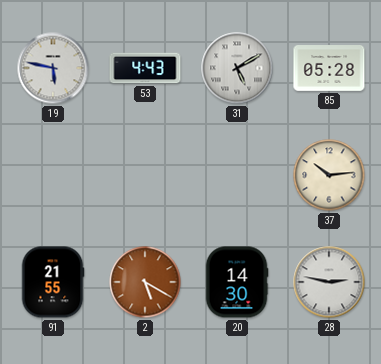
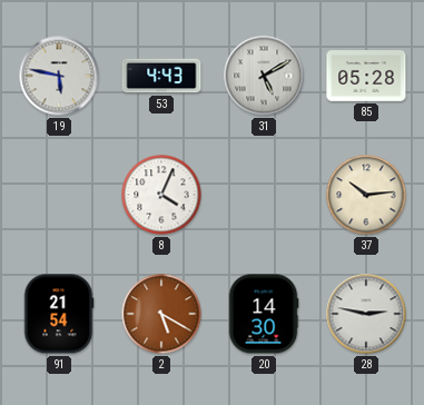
8: none -> 4:04 (161, 195)
91: 21:55 -> 21:54 (59, 314)
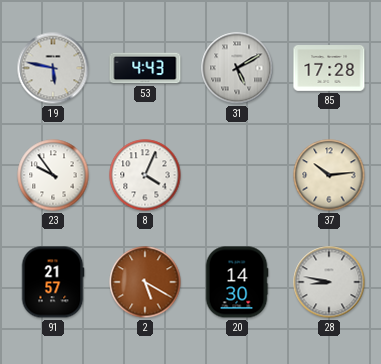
85: 05:28 -> 17:28 (329, 69)
23: none -> 9:54 (53, 175)
91: 21:54 -> 21:57 (53, 282)
28: 2:47 -> 8:47 (329, 282)
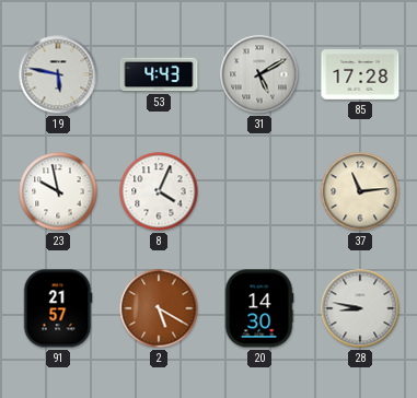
23: 9:54 -> 9:58 (58, 191)
37: 10:14 -> 11:14 (360, 191)
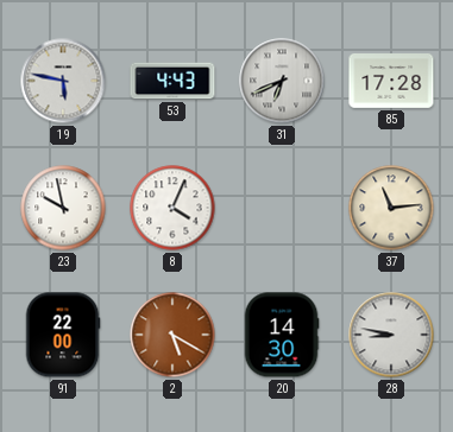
31: 5:10 -> 6:41 (282, 81)
91: 21:57 -> 22:00 (63, 335)
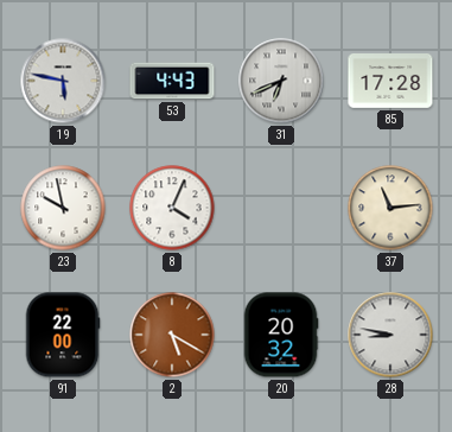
20: 14:30 -> 20:32 (281, 335)
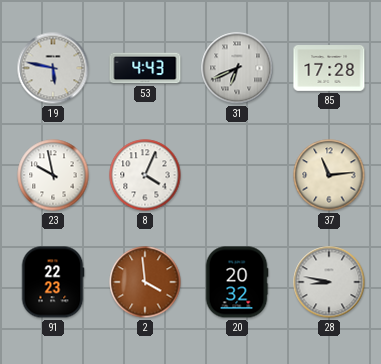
91: 22:00 -> 22:23 (53, 282)
2: 5:20 -> 3:59 (145, 282)
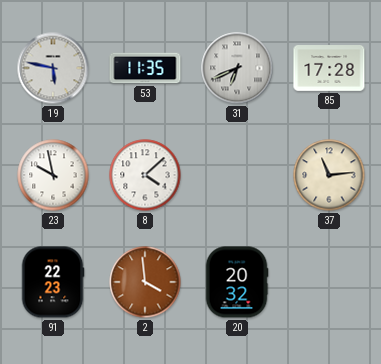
53: 4:43 -> 11:35 (145, 68)
8: 4:04 -> 4:08 (145, 175)
28: 8:47 -> none (329, 282)
